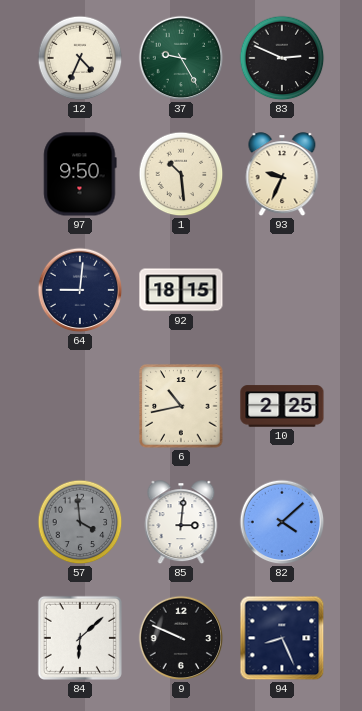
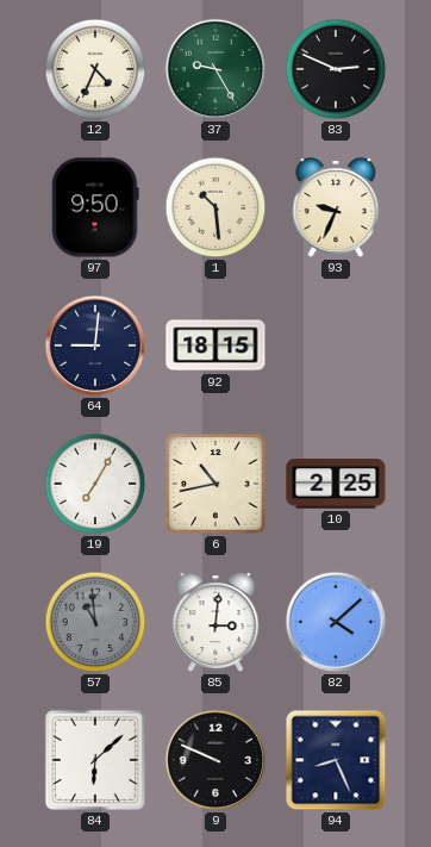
19: none -> 7:05 (95, 484)
57: 3:59 -> 10:59 (95, 622)
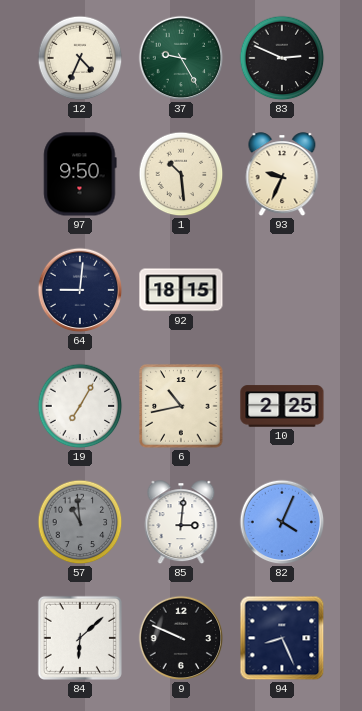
82: 4:08 -> 4:04 (282, 522)
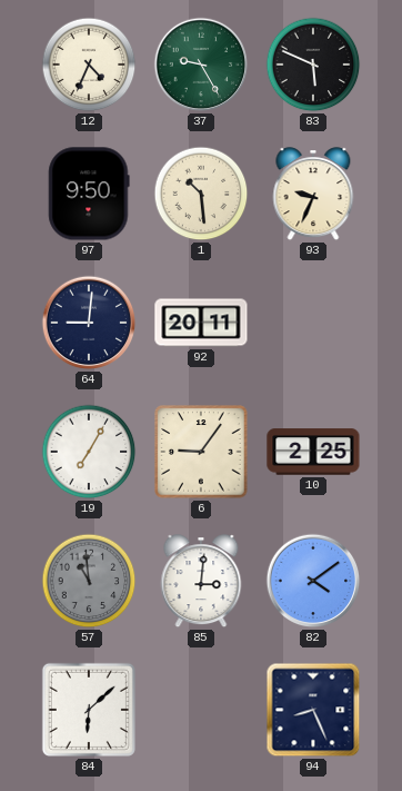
83: 2:49 -> 5:49 (313, 65)
92: 18:15 -> 20:11 (201, 323)
6: 10:43 -> 9:06 (201, 452)
82: 4:04 -> 4:09 (313, 581)
9: 9:49 -> none (181, 638)
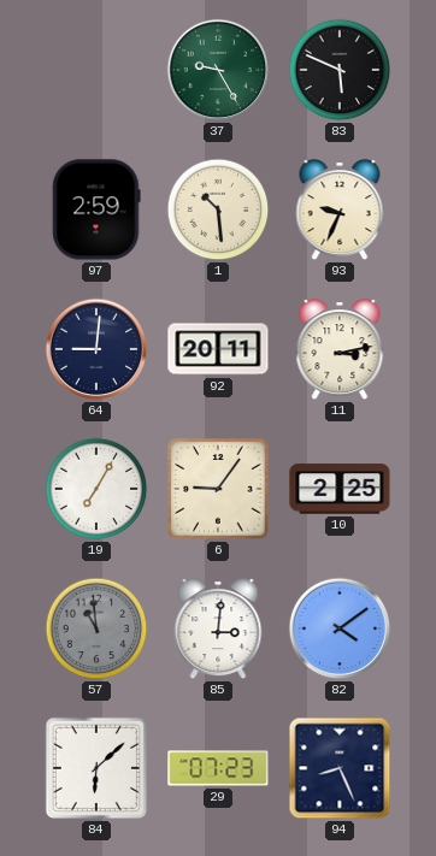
12: 4:34 -> none (89, 65)
97: 9:50 -> 2:59 (96, 209)
11: none -> 3:13 (340, 350)
29: none -> 07:23 (218, 768)
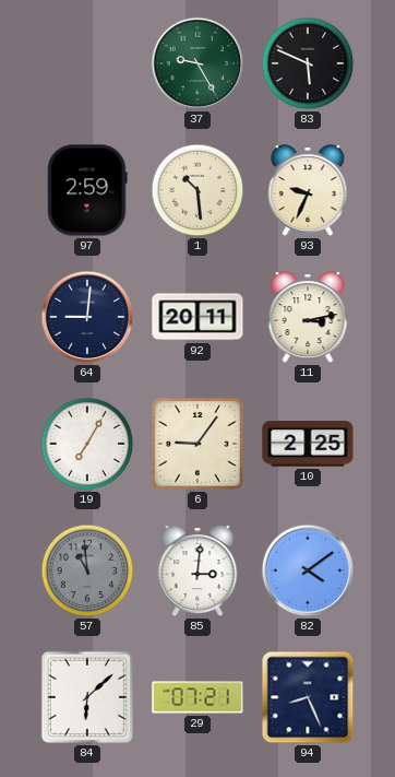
29: 07:23 -> 07:21 (197, 697)
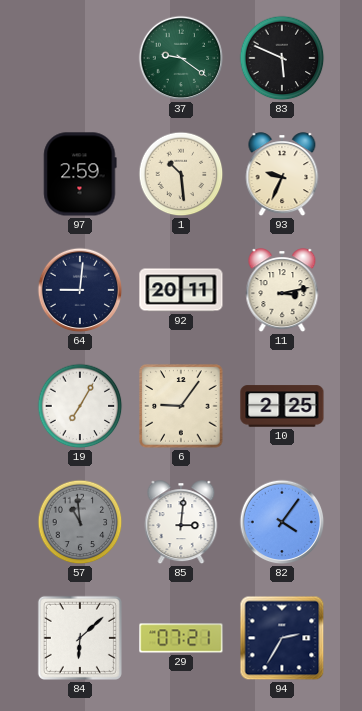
37: 9:25 -> 9:21 (181, 58)
82: 4:09 -> 4:06 (282, 522)
94: 8:26 -> 2:35 (282, 638)
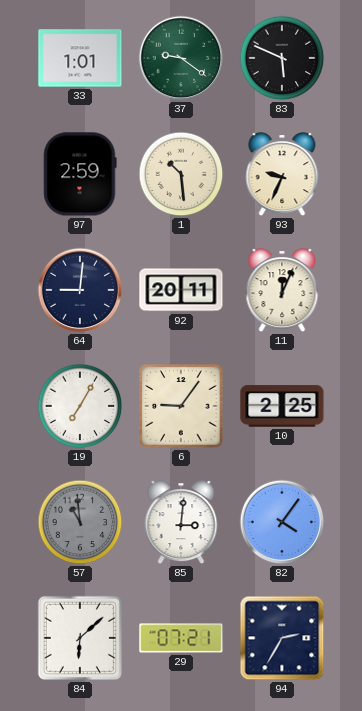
33: none -> 1:01 (80, 58)
11: 3:13 -> 12:04 (282, 291)
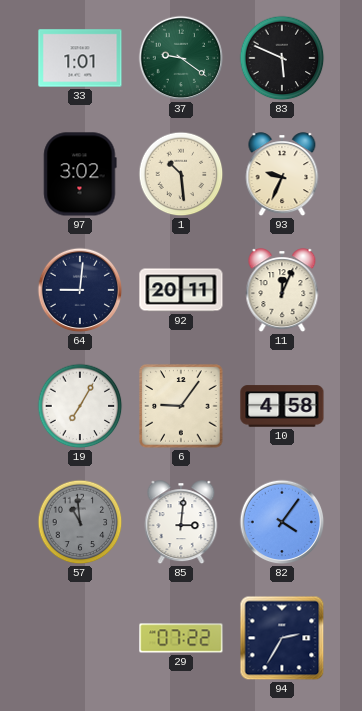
97: 2:59 -> 3:02 (80, 174)
10: 2:25 -> 4:58 (282, 406)
84: 6:08 -> none (80, 638)
29: 07:21 -> 07:22 (181, 638)
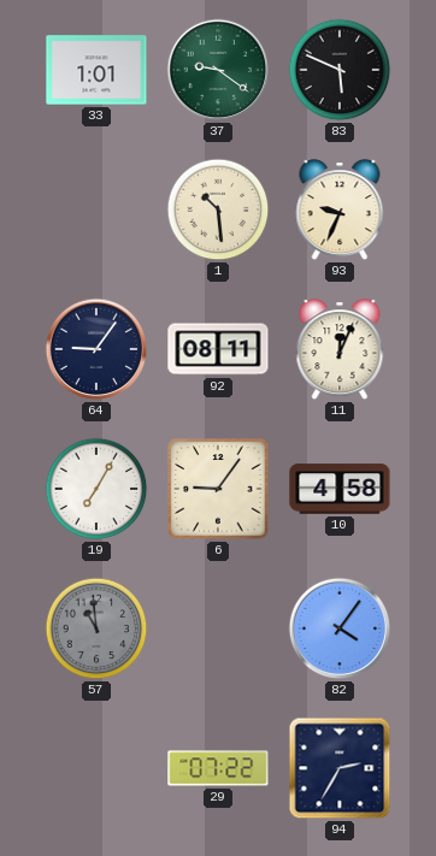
97: 3:02 -> none (80, 174)
64: 9:01 -> 9:06 (96, 349)
92: 20:11 -> 08:11 (218, 349)
85: 3:01 -> none (181, 523)
